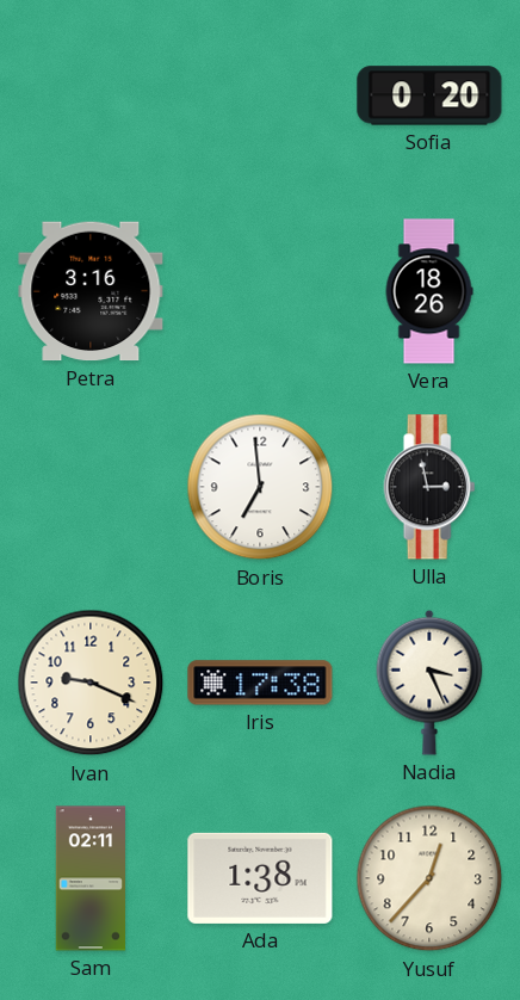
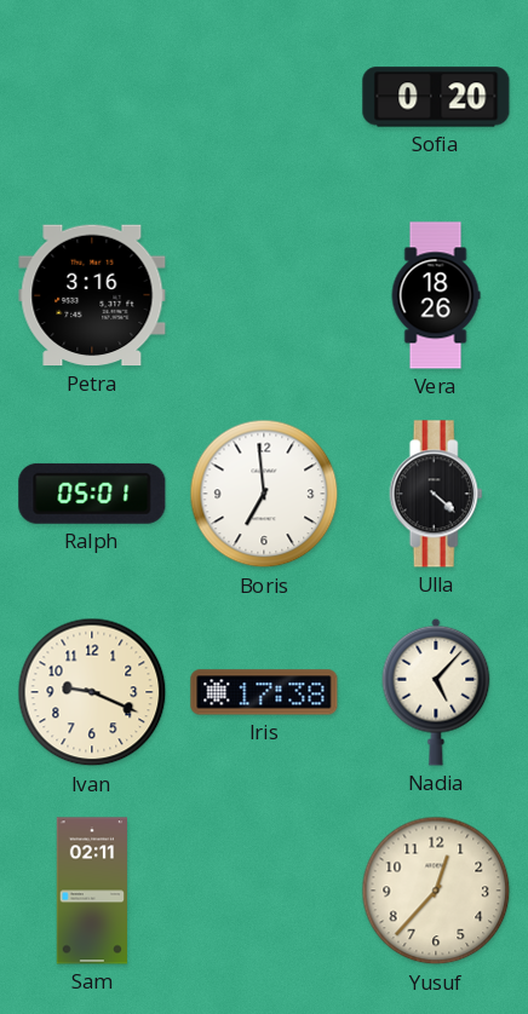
Ralph: none -> 05:01 (92, 494)
Ulla: 2:58 -> 4:22 (436, 494)
Nadia: 3:26 -> 5:07 (436, 692)
Ada: 1:38 -> none (260, 878)
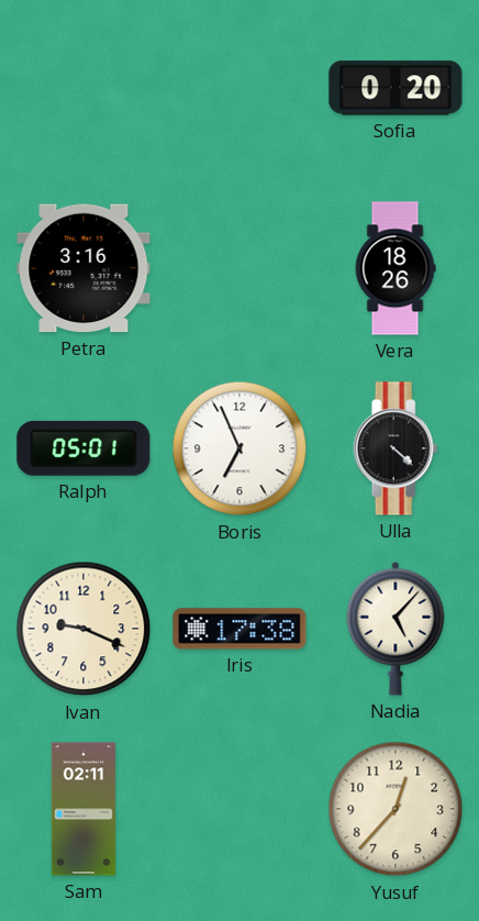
Boris: 6:59 -> 6:56 (239, 448)
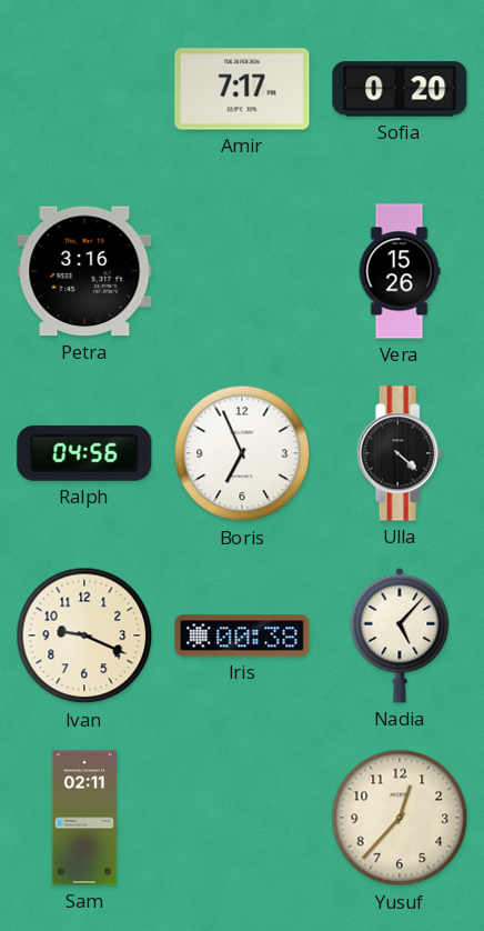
Amir: none -> 7:17 (242, 89)
Vera: 18:26 -> 15:26 (400, 271)
Ralph: 05:01 -> 04:56 (84, 453)
Iris: 17:38 -> 00:38 (242, 635)
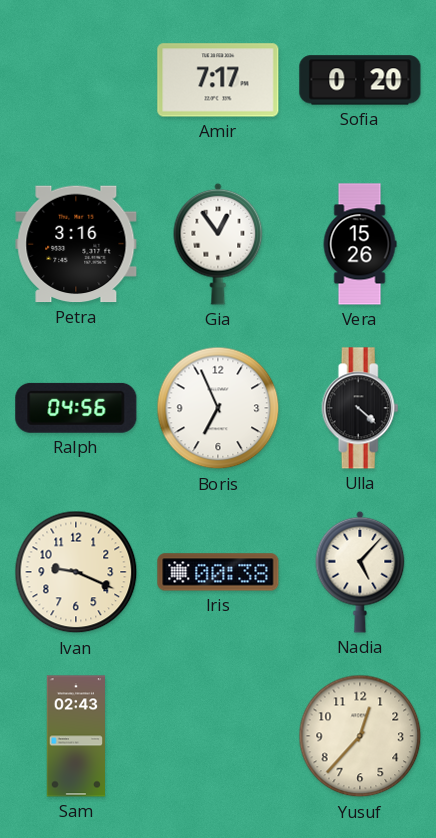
Gia: none -> 12:54 (218, 244)
Sam: 02:11 -> 02:43 (76, 736)
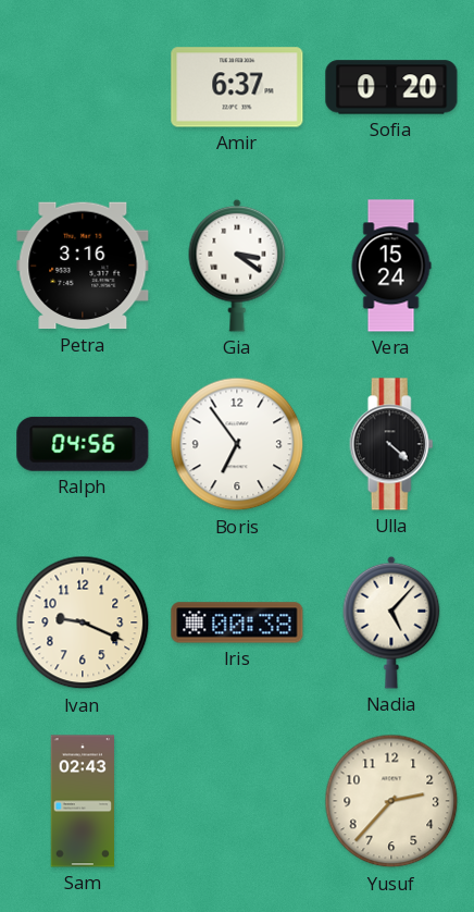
Amir: 7:17 -> 6:37 (237, 87)
Gia: 12:54 -> 3:21 (237, 266)
Vera: 15:26 -> 15:24 (391, 266)
Boris: 6:56 -> 6:54 (237, 444)
Yusuf: 12:37 -> 2:37 (391, 801)
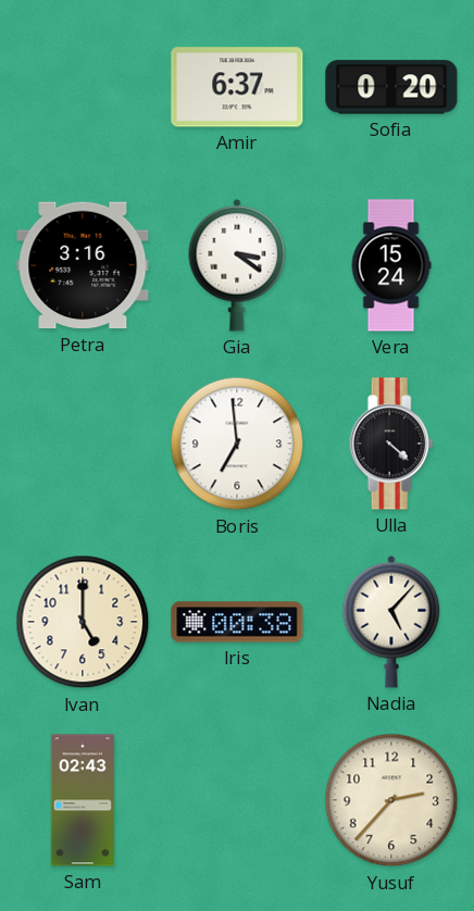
Ralph: 04:56 -> none (83, 444)
Boris: 6:54 -> 6:59 (237, 444)
Ivan: 9:19 -> 5:00 (83, 622)
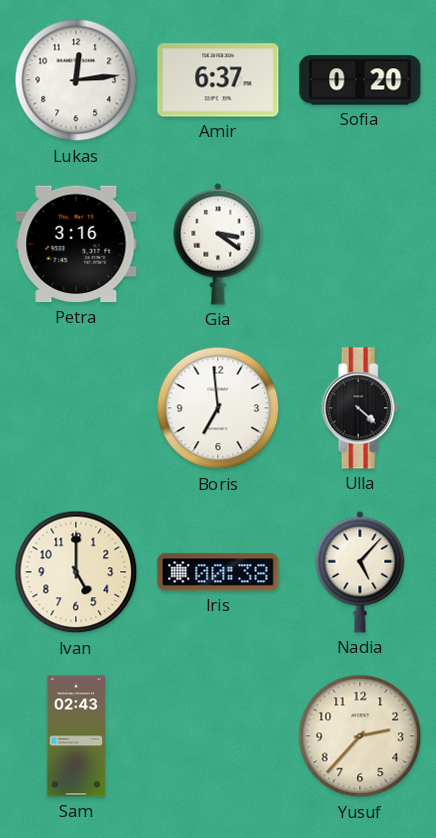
Lukas: none -> 12:14 (76, 80)
Vera: 15:24 -> none (391, 265)
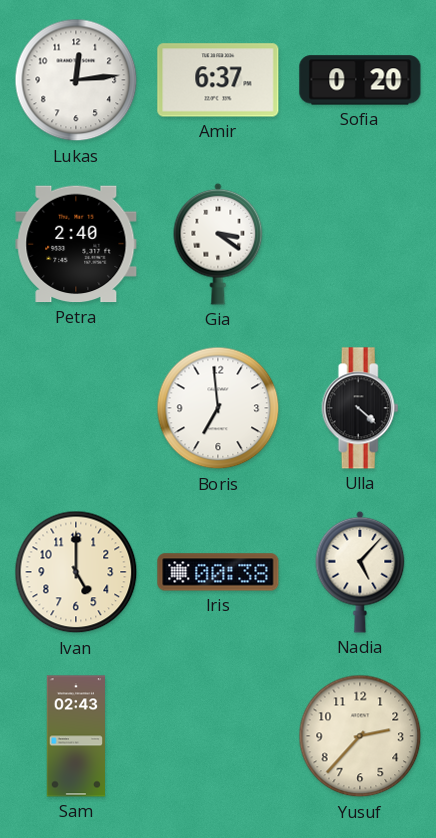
Petra: 3:16 -> 2:40 (76, 244)
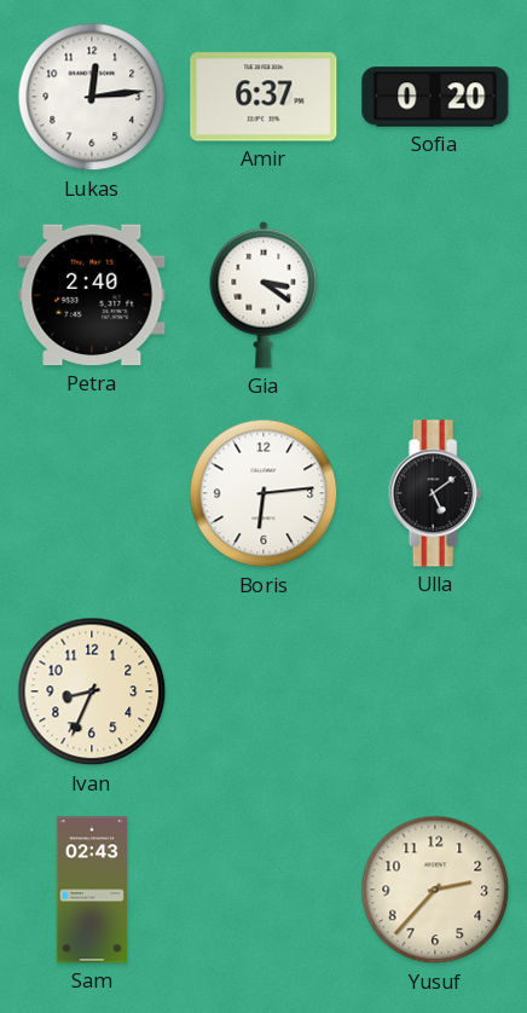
Boris: 6:59 -> 6:14 (263, 493)
Ulla: 4:22 -> 5:09 (435, 493)
Ivan: 5:00 -> 8:34 (92, 691)
Iris: 00:38 -> none (218, 572)
Nadia: 5:07 -> none (360, 572)
